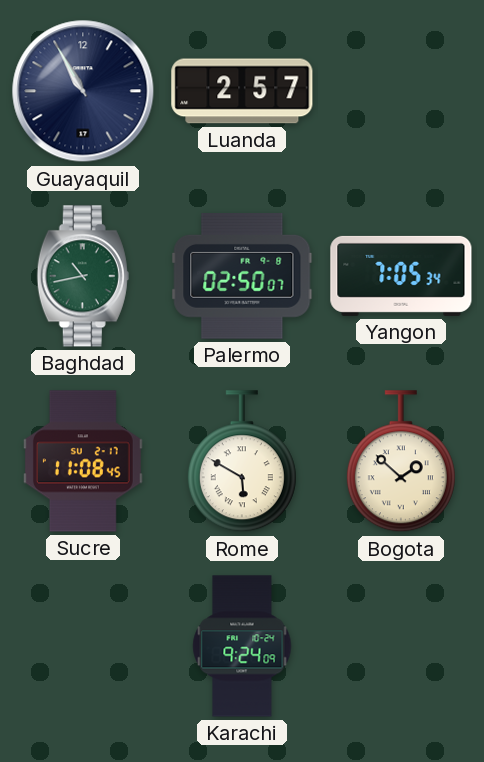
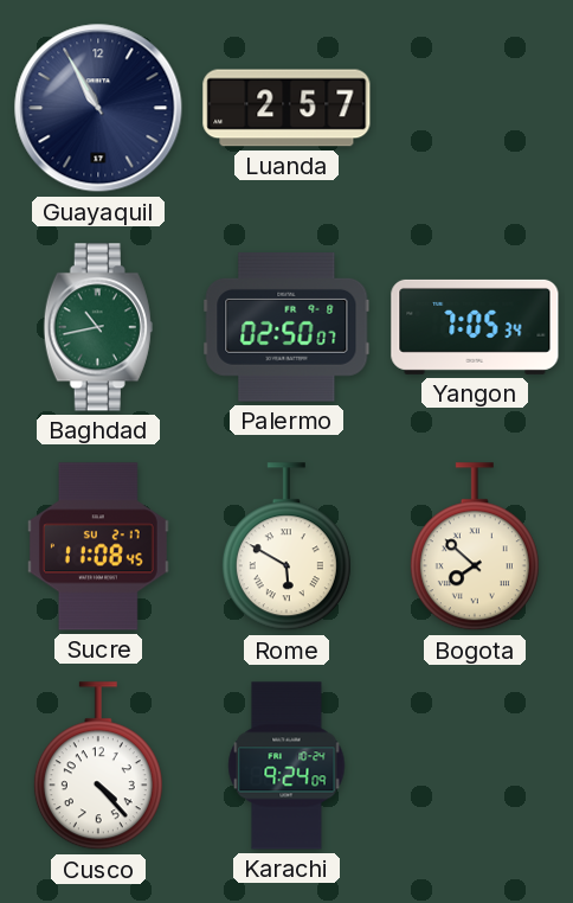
Bogota: 1:52 -> 7:52 (475, 547)
Cusco: none -> 4:23 (98, 767)
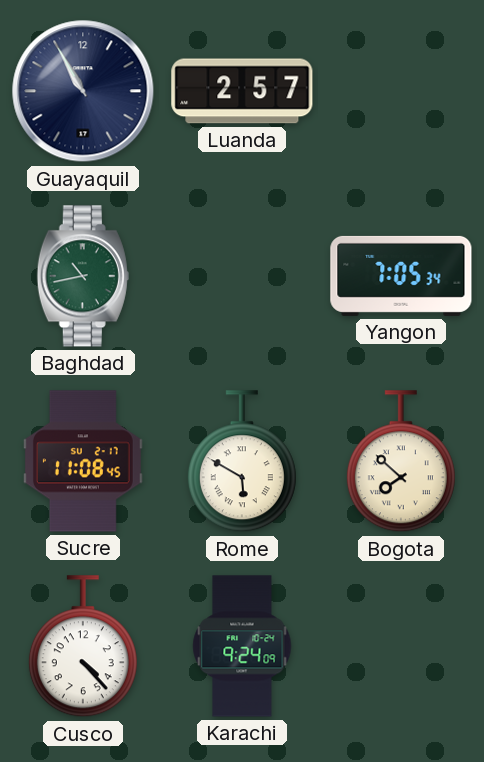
Palermo: 02:50 -> none (286, 327)
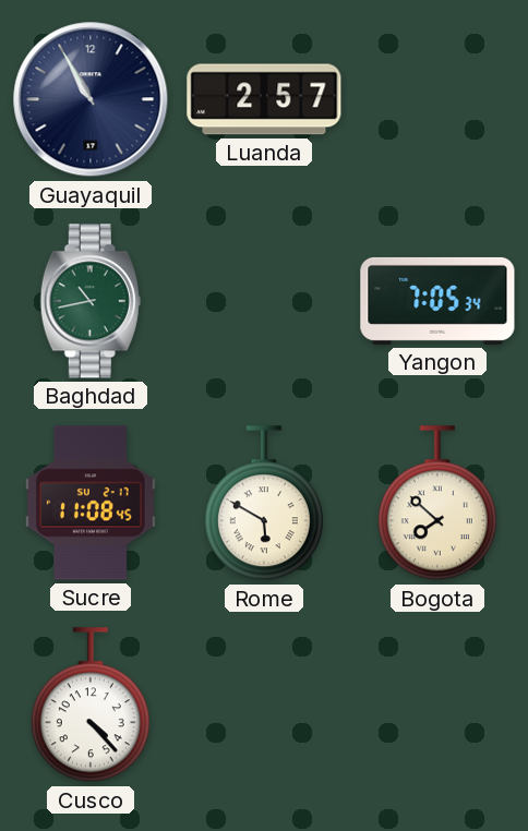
Karachi: 9:24 -> none (242, 646)
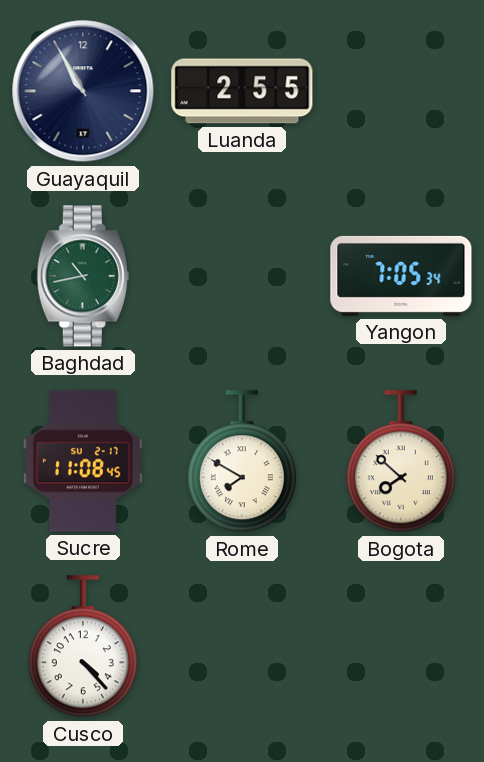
Luanda: 2:57 -> 2:55 (242, 91)
Rome: 5:50 -> 7:50 (242, 462)
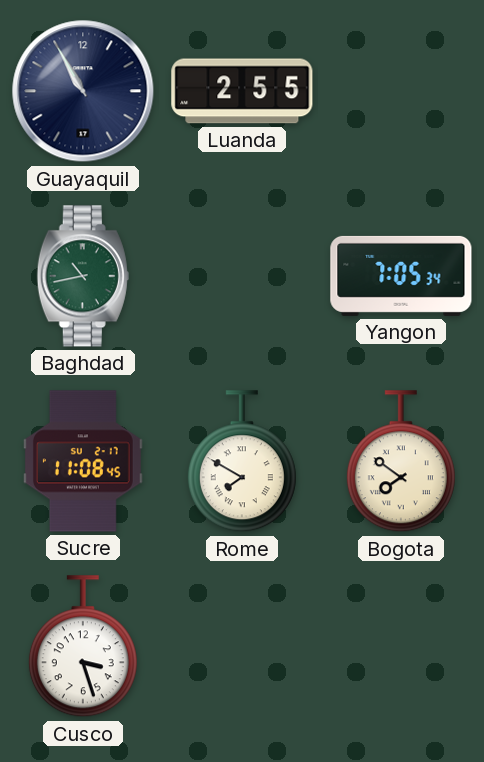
Bogota: 7:52 -> 7:51 (401, 462)
Cusco: 4:23 -> 3:27 (83, 647)
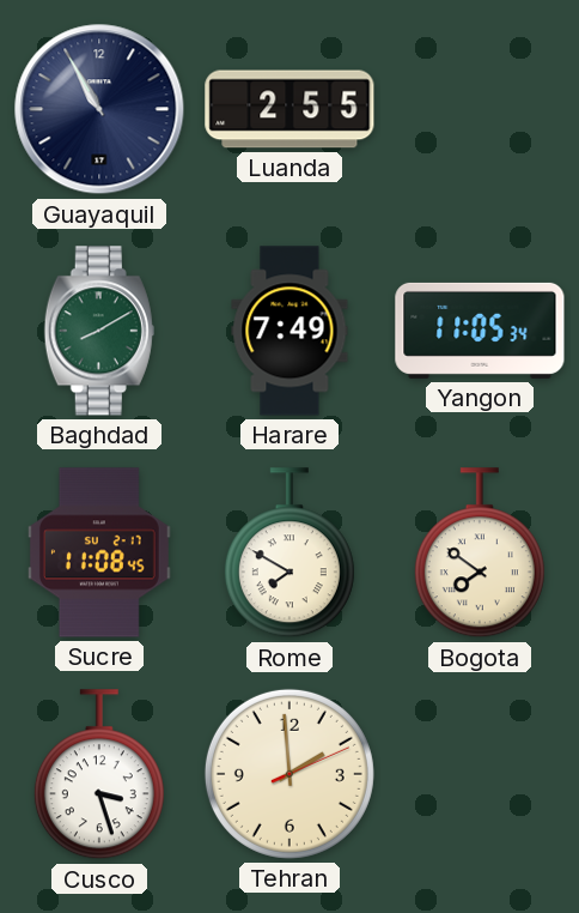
Baghdad: 10:43 -> 8:10 (99, 331)
Harare: none -> 7:49 (289, 331)
Yangon: 7:05 -> 11:05 (480, 331)
Tehran: none -> 1:59 (289, 774)
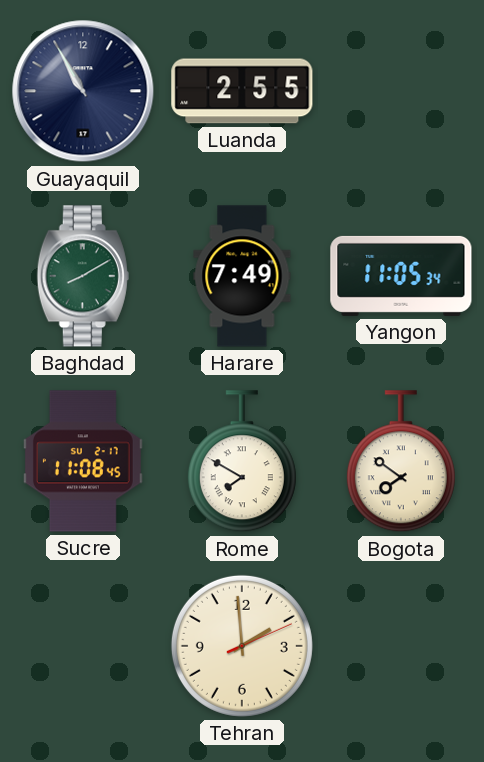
Cusco: 3:27 -> none (99, 775)
